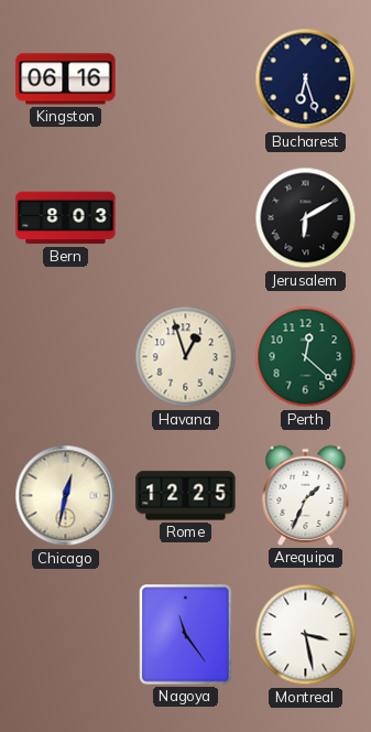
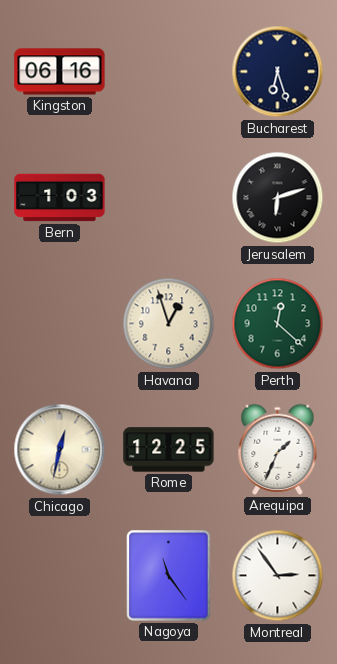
Bern: 8:03 -> 1:03 (60, 198)
Jerusalem: 6:10 -> 6:12 (278, 198)
Montreal: 3:28 -> 2:54 (278, 576)
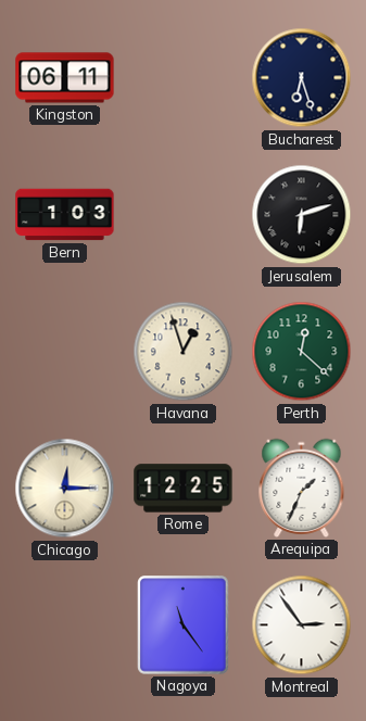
Kingston: 06:16 -> 06:11 (65, 78)
Chicago: 12:32 -> 12:15 (65, 489)
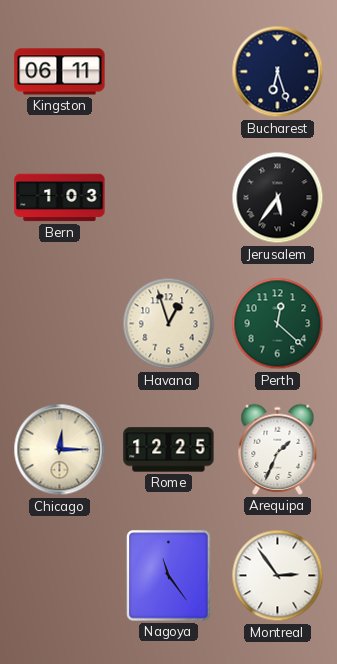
Jerusalem: 6:12 -> 5:36 (278, 198)
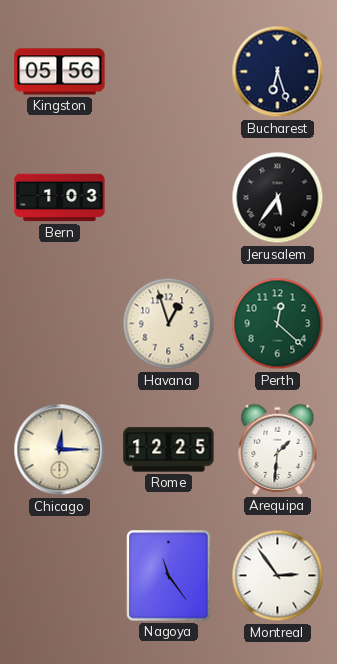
Kingston: 06:11 -> 05:56 (60, 72)
Arequipa: 1:34 -> 1:31 (278, 449)
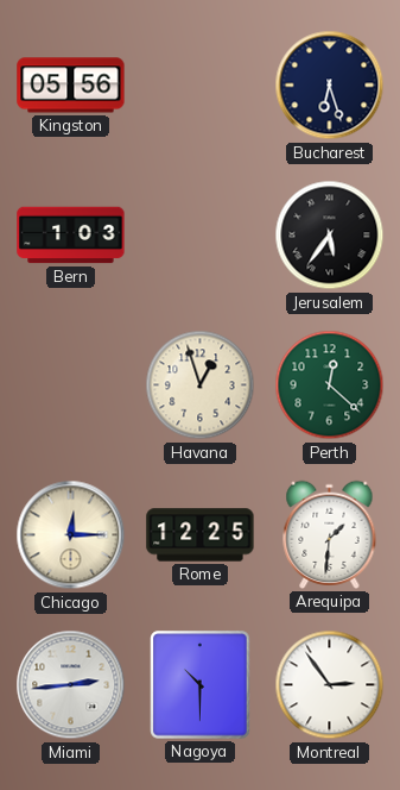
Miami: none -> 2:44 (71, 685)
Nagoya: 11:24 -> 10:30 (201, 685)
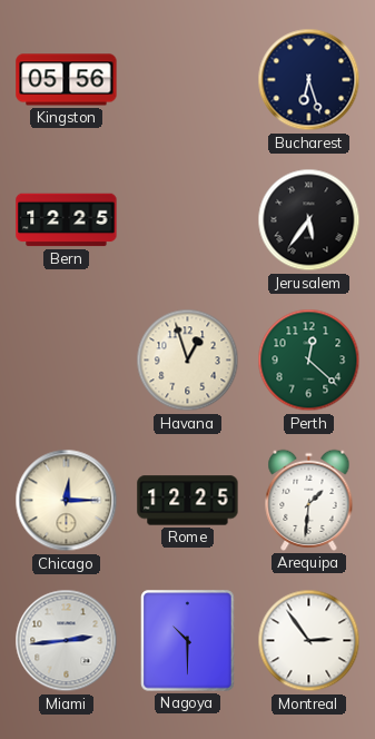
Bern: 1:03 -> 12:25 (67, 220)
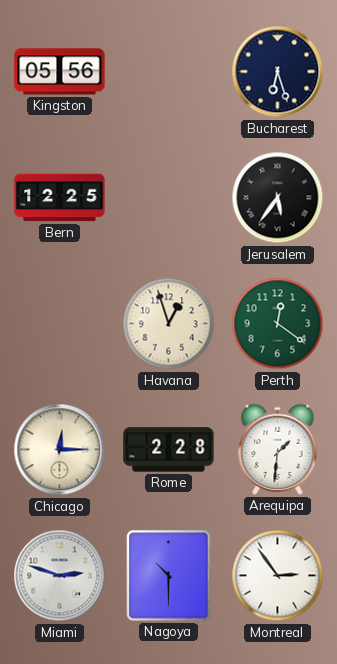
Perth: 12:22 -> 12:21 (278, 324)
Rome: 12:25 -> 2:28 (169, 450)
Miami: 2:44 -> 2:48 (60, 576)
